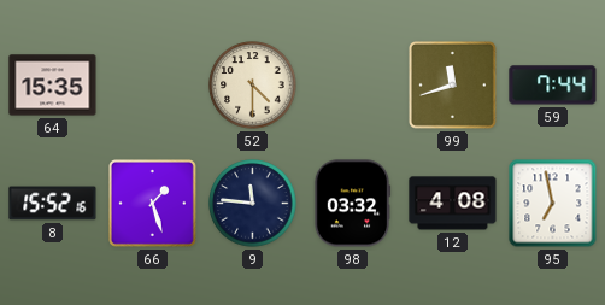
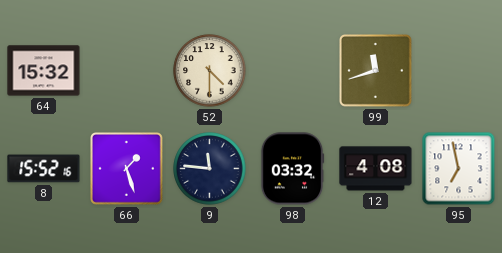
64: 15:35 -> 15:32 (44, 71)
59: 7:44 -> none (553, 86)
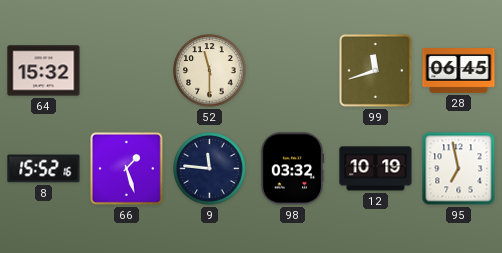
52: 4:30 -> 11:30 (210, 71)
28: none -> 06:45 (459, 71)
12: 4:08 -> 10:19 (376, 169)
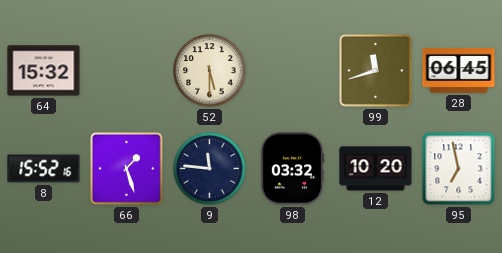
52: 11:30 -> 5:30 (210, 71)
12: 10:19 -> 10:20 (376, 169)
